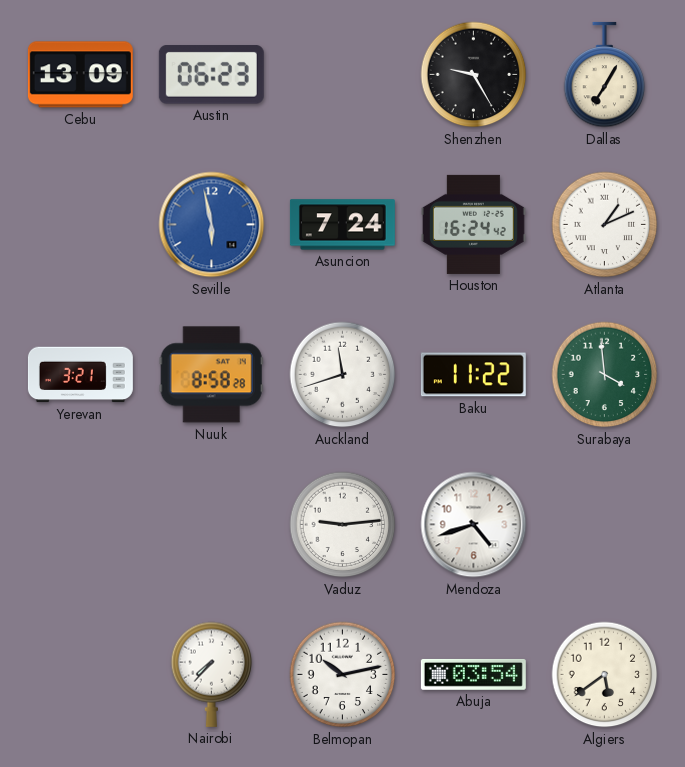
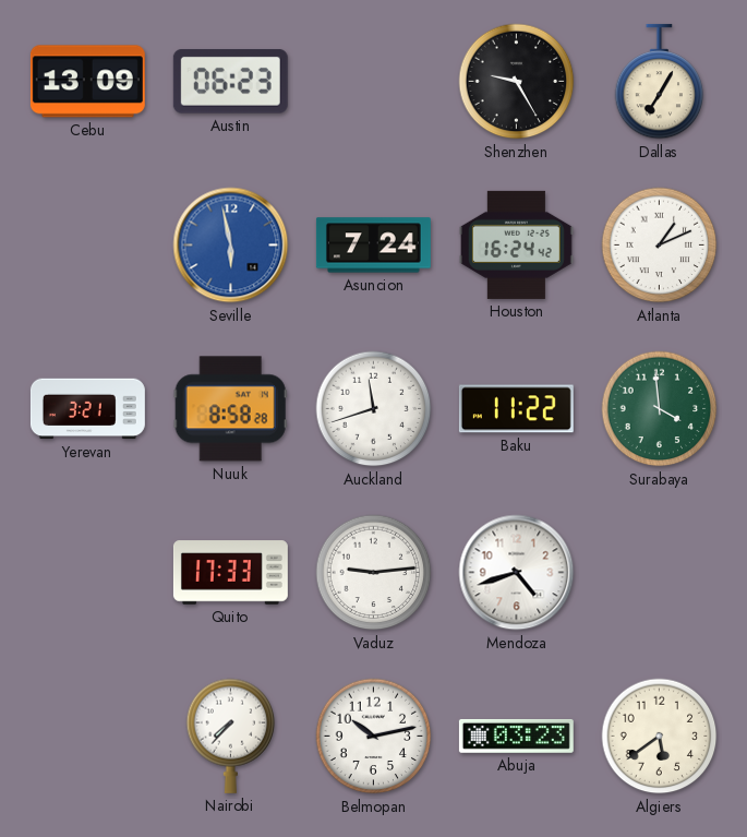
Quito: none -> 17:33 (230, 573)
Abuja: 03:54 -> 03:23 (516, 736)
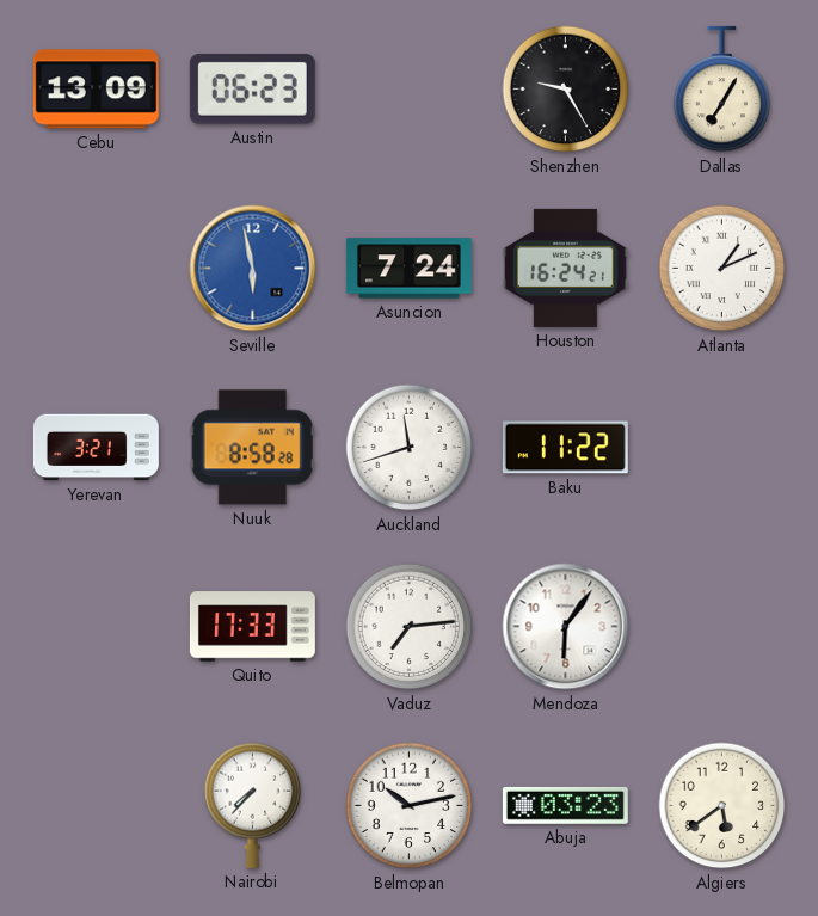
Houston: 16:24:42 -> 16:24:21 (565, 268)
Surabaya: 3:59 -> none (660, 409)
Vaduz: 9:14 -> 7:14 (410, 627)
Mendoza: 4:42 -> 6:06 (566, 627)
